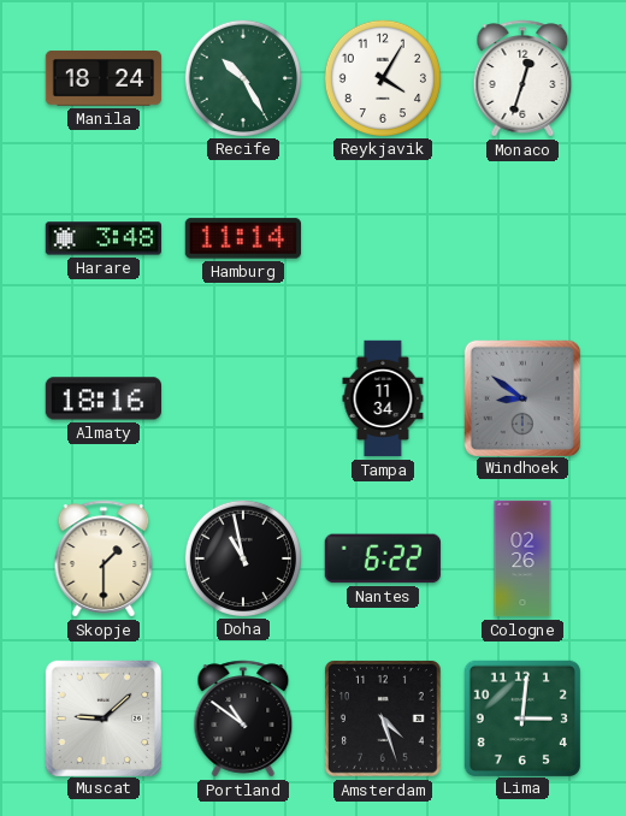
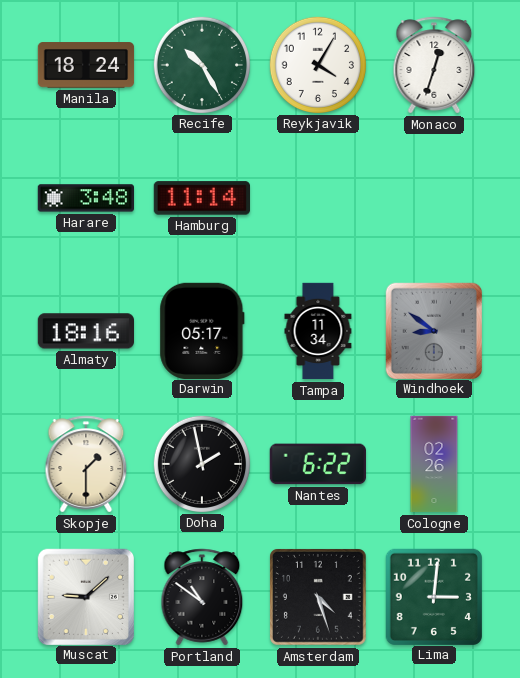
Darwin: none -> 05:17 (202, 330)
Doha: 10:58 -> 1:58 (201, 463)
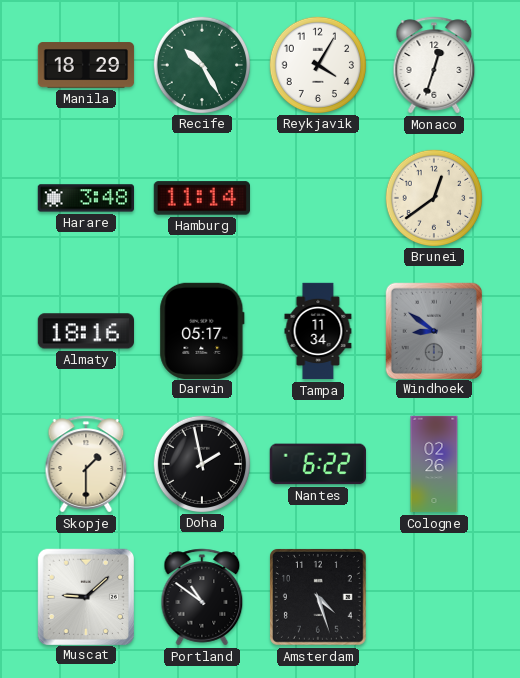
Manila: 18:24 -> 18:29 (86, 65)
Brunei: none -> 12:39 (433, 197)
Lima: 3:01 -> none (433, 596)
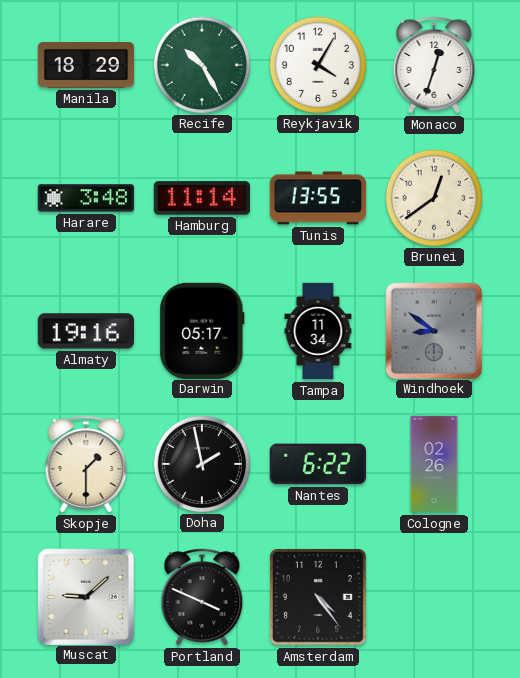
Tunis: none -> 13:55 (318, 198)
Almaty: 18:16 -> 19:16 (85, 331)
Portland: 10:51 -> 3:49 (202, 597)
Amsterdam: 4:27 -> 4:24 (318, 597)
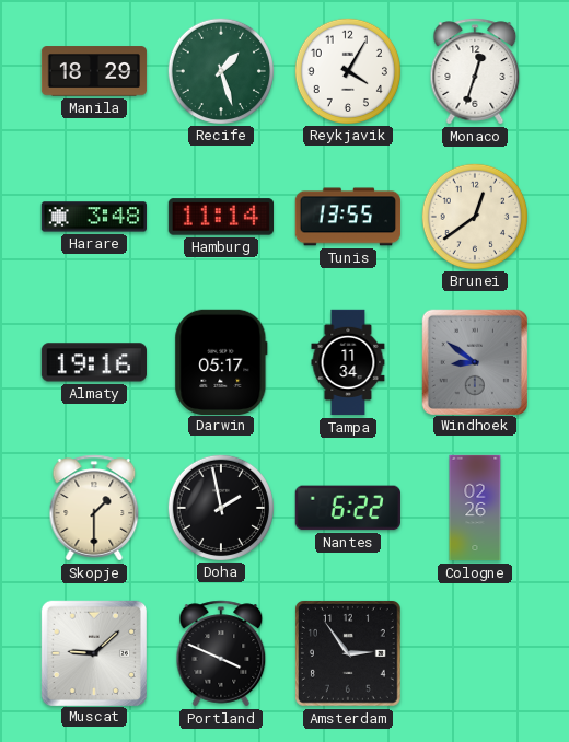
Recife: 10:25 -> 1:27 (220, 70)
Amsterdam: 4:24 -> 2:54 (348, 653)
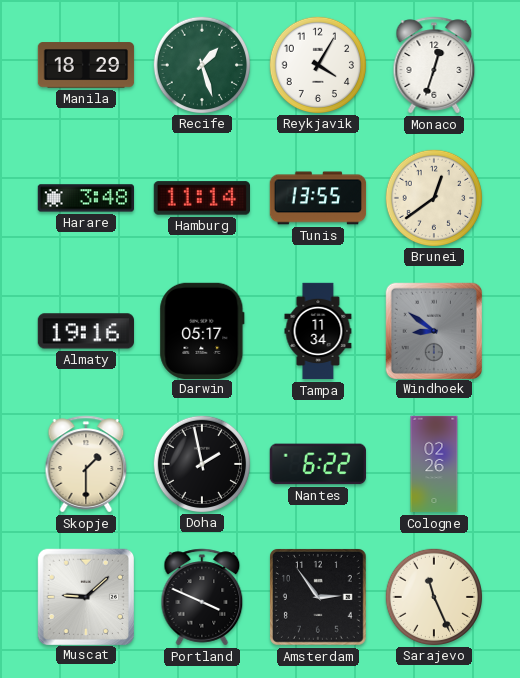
Sarajevo: none -> 11:26 (433, 596)
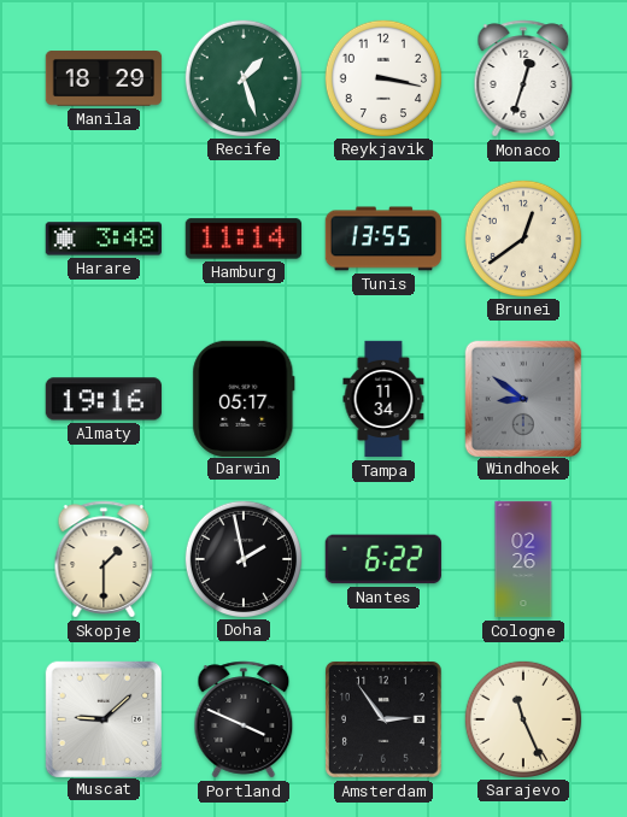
Reykjavik: 4:05 -> 3:17 (382, 77)
